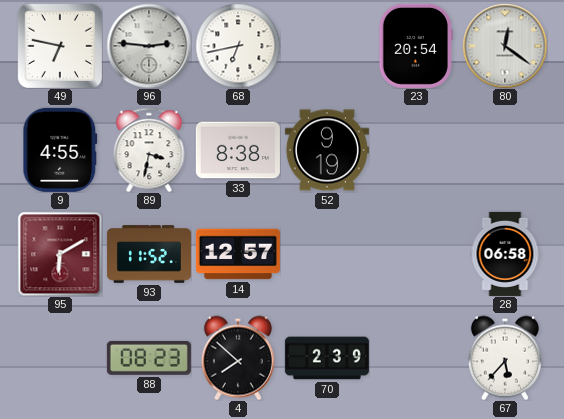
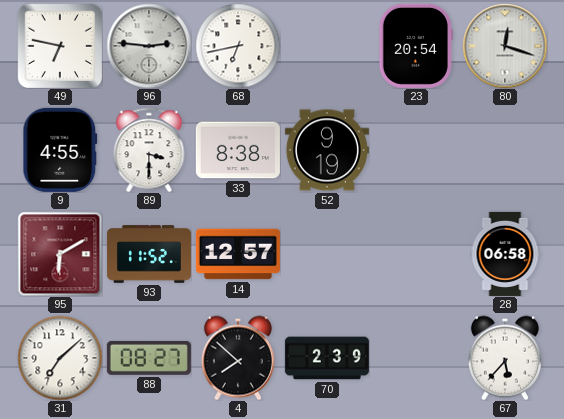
80: 12:21 -> 12:18 (505, 46)
89: 3:32 -> 3:30 (149, 150)
31: none -> 7:08 (60, 358)
88: 08:23 -> 08:27 (149, 358)
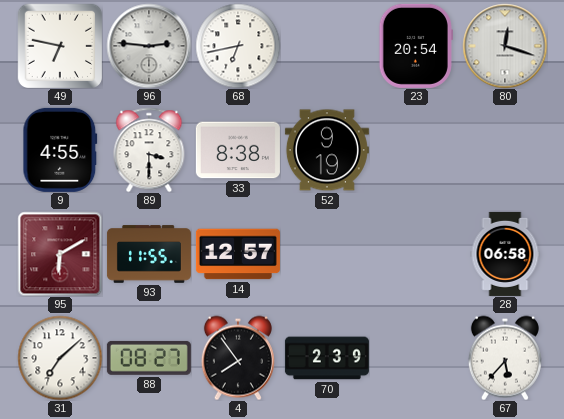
93: 11:52 -> 11:55 (149, 254)
4: 7:52 -> 7:54 (238, 358)
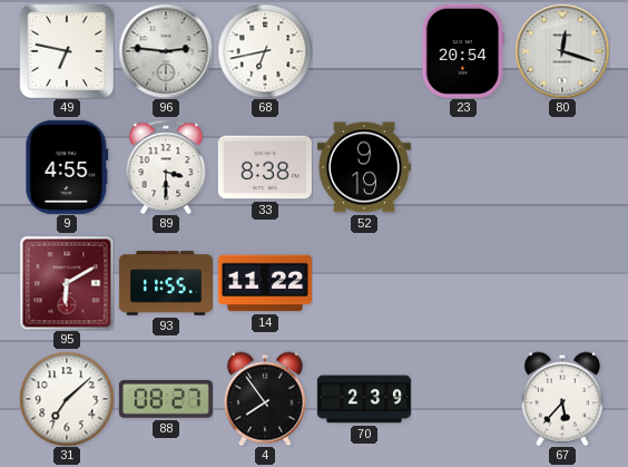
14: 12:57 -> 11:22 (265, 283)
28: 06:58 -> none (505, 254)
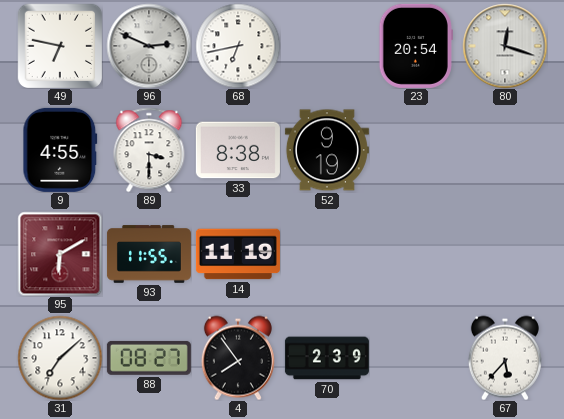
96: 2:46 -> 2:49 (149, 46)
14: 11:22 -> 11:19 (238, 254)
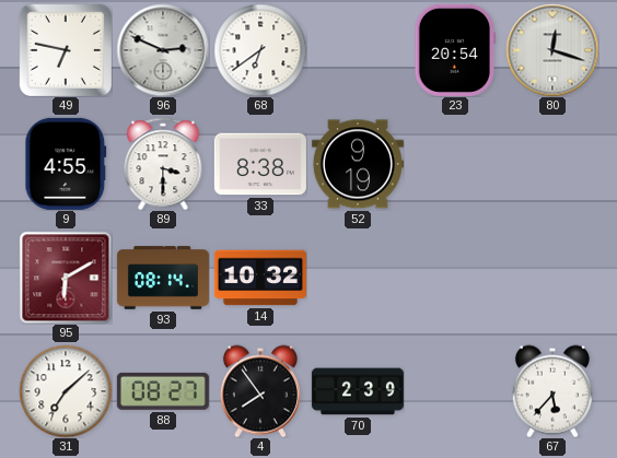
68: 6:43 -> 6:39 (260, 50)
93: 11:55 -> 08:14 (163, 278)
14: 11:19 -> 10:32 (260, 278)
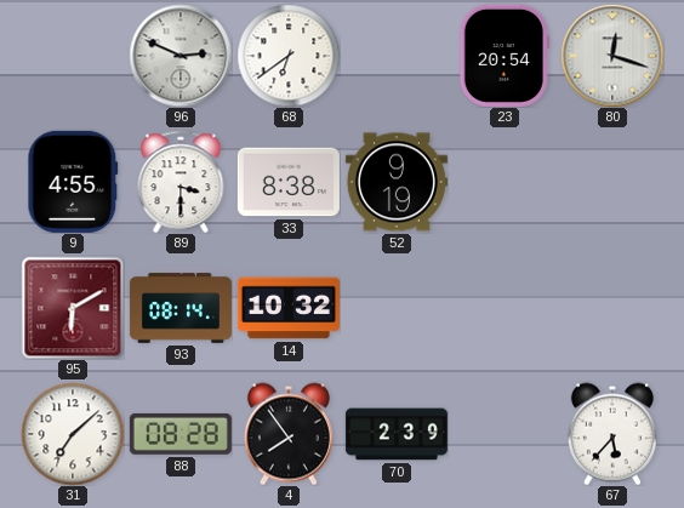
49: 6:47 -> none (65, 49)
88: 08:27 -> 08:28 (181, 434)
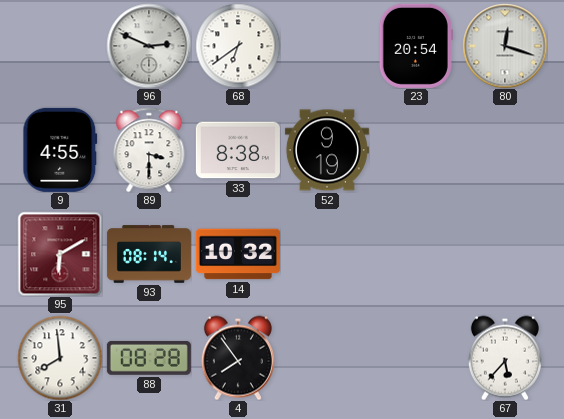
31: 7:08 -> 7:59 (60, 358)
70: 2:39 -> none (397, 434)
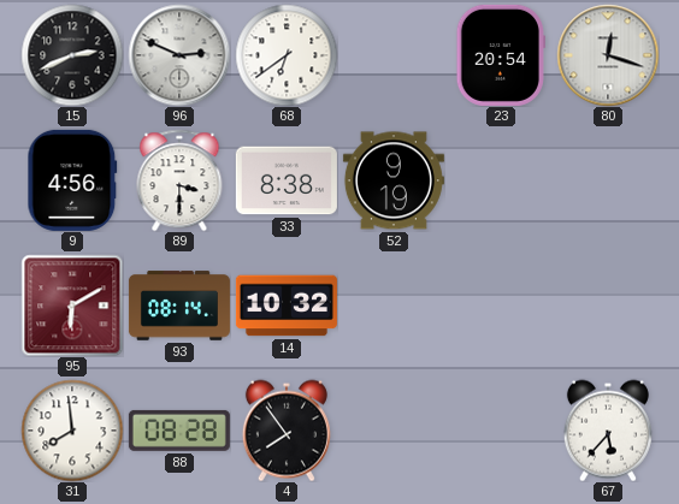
15: none -> 2:41 (72, 55)
9: 4:55 -> 4:56 (72, 180)
